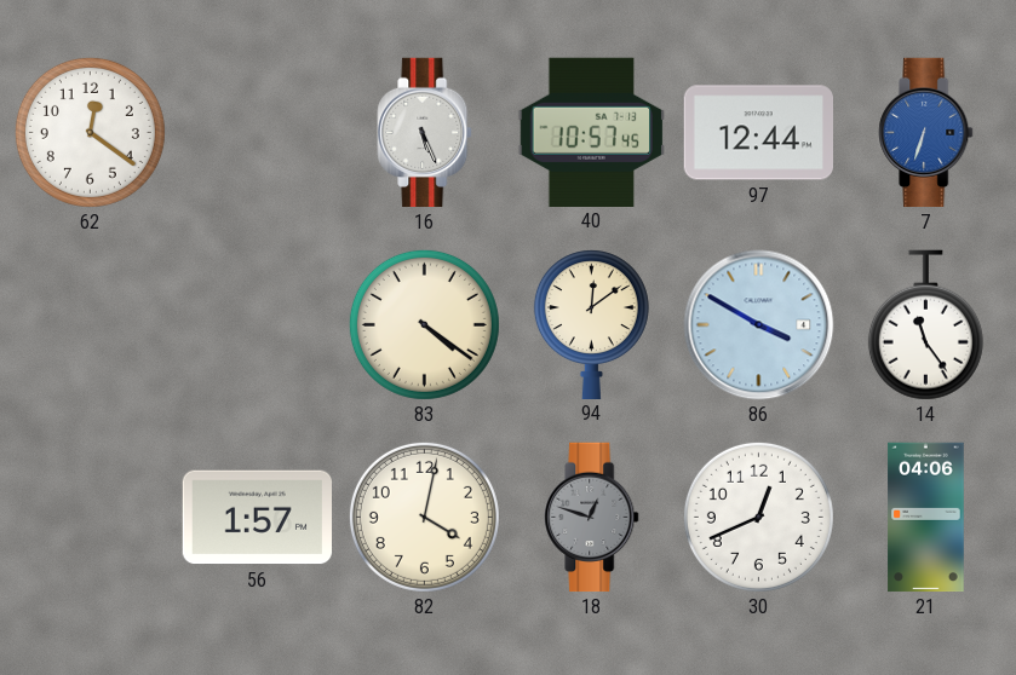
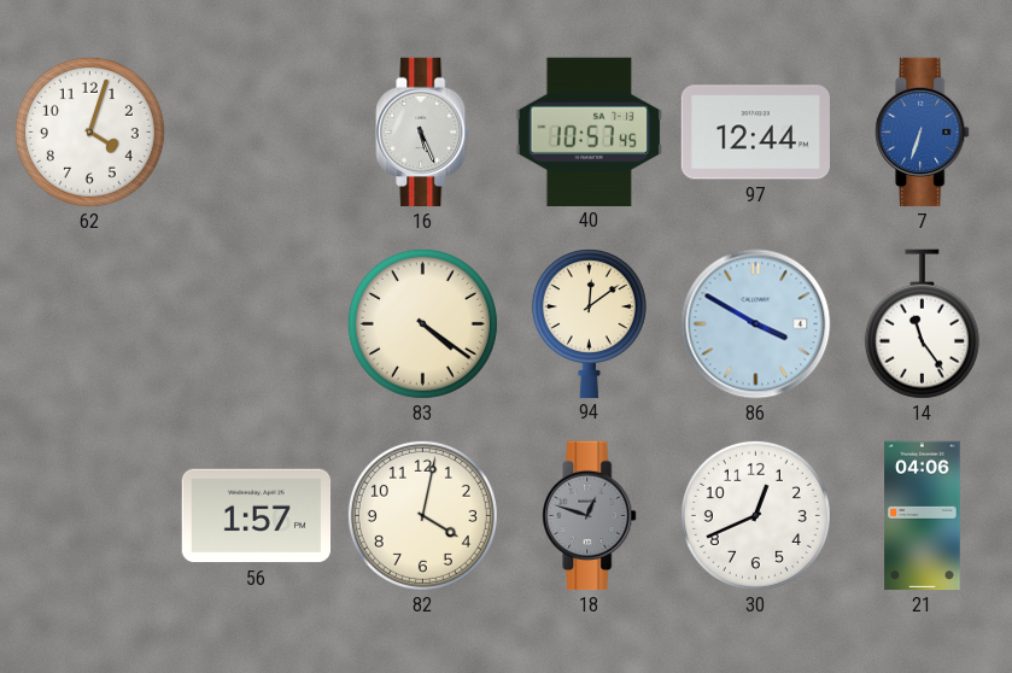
62: 12:21 -> 4:03 (89, 131)
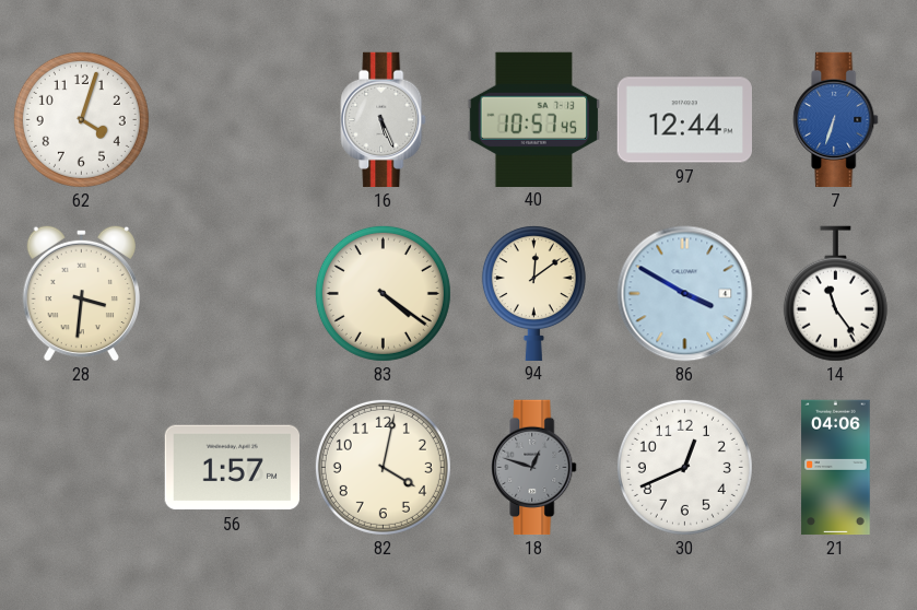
28: none -> 3:31 (81, 293)
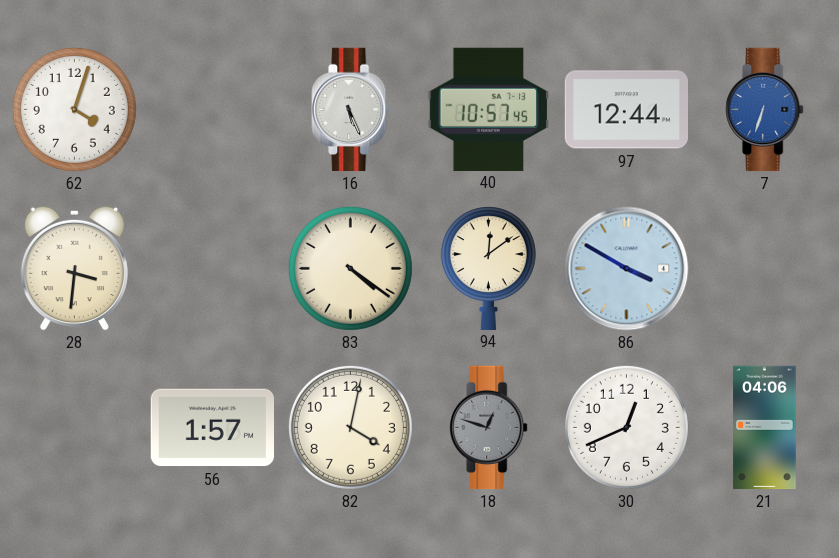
14: 11:24 -> none (835, 294)
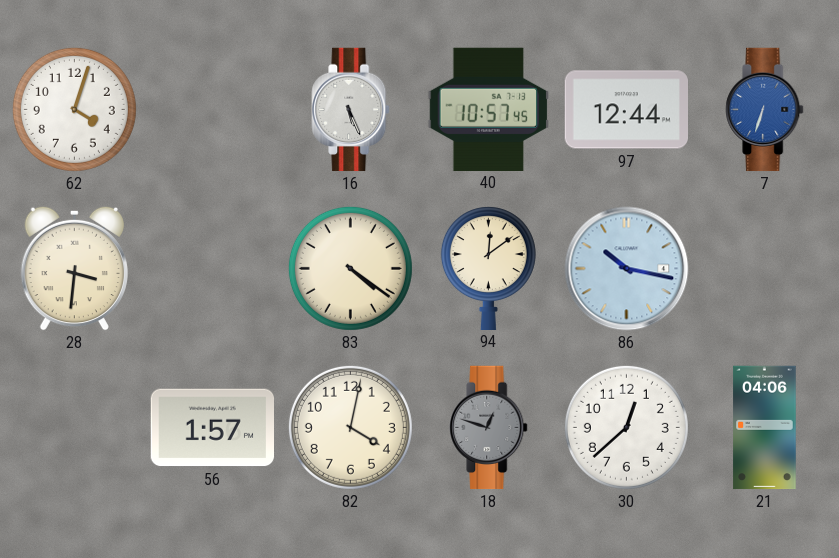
86: 3:50 -> 10:17 (627, 269)
30: 12:41 -> 12:38 (626, 427)
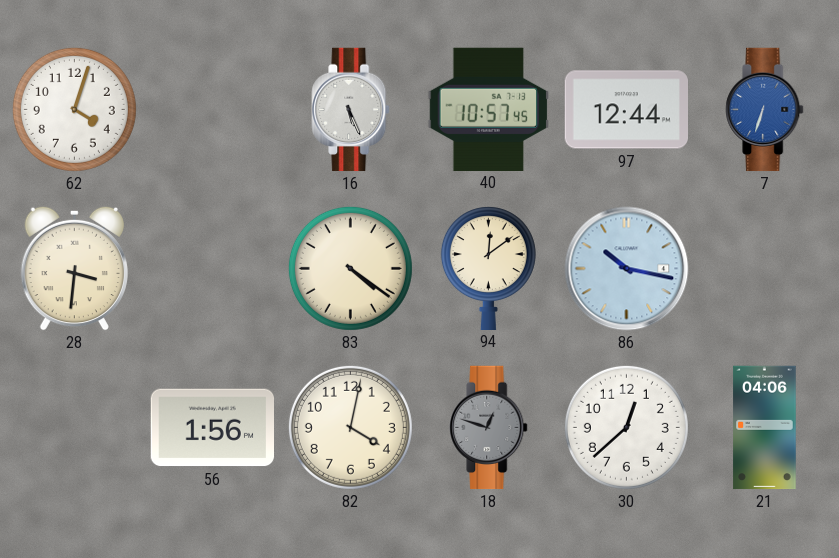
56: 1:57 -> 1:56 (212, 428)
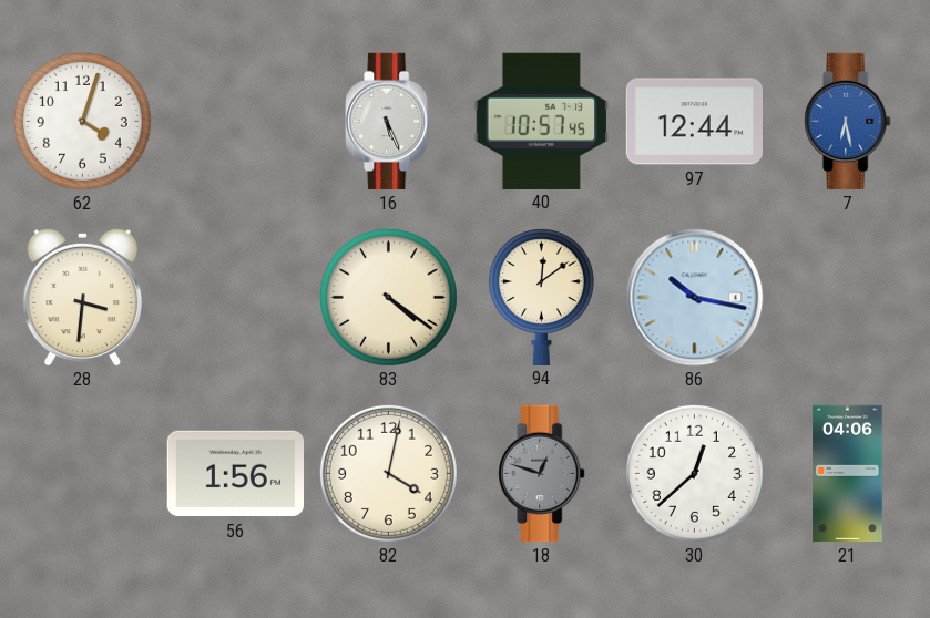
7: 6:33 -> 6:28 (848, 122)
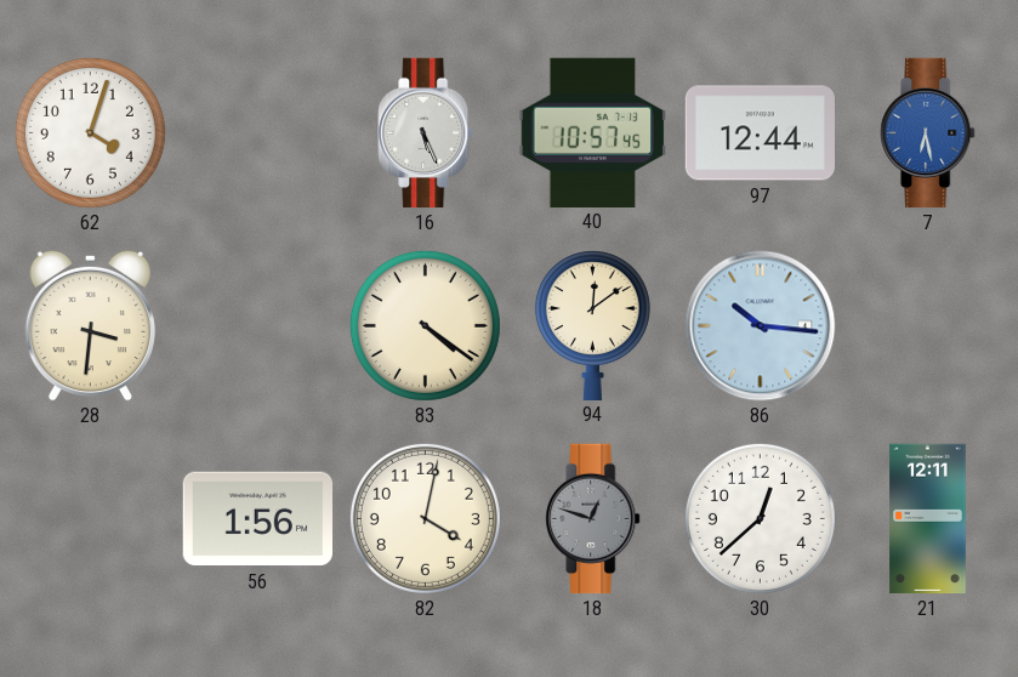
86: 10:17 -> 10:16 (761, 326)
21: 04:06 -> 12:11 (928, 519)
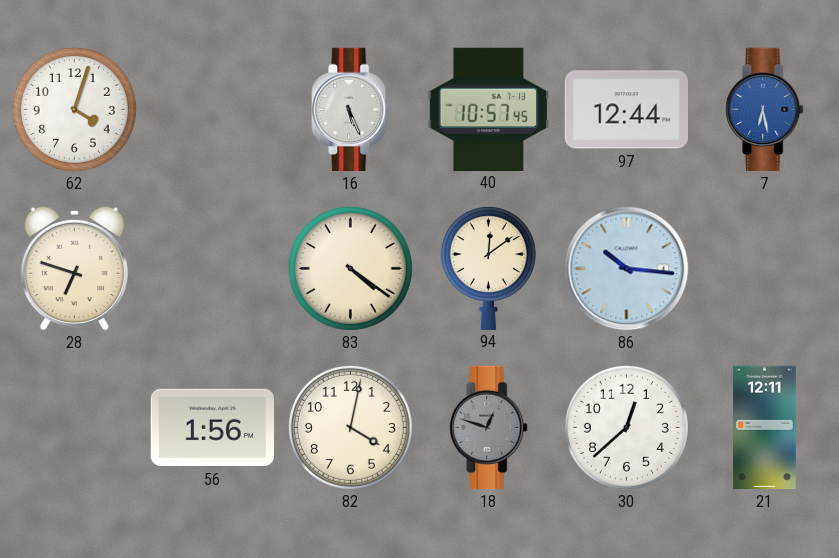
28: 3:31 -> 6:48 (74, 268)
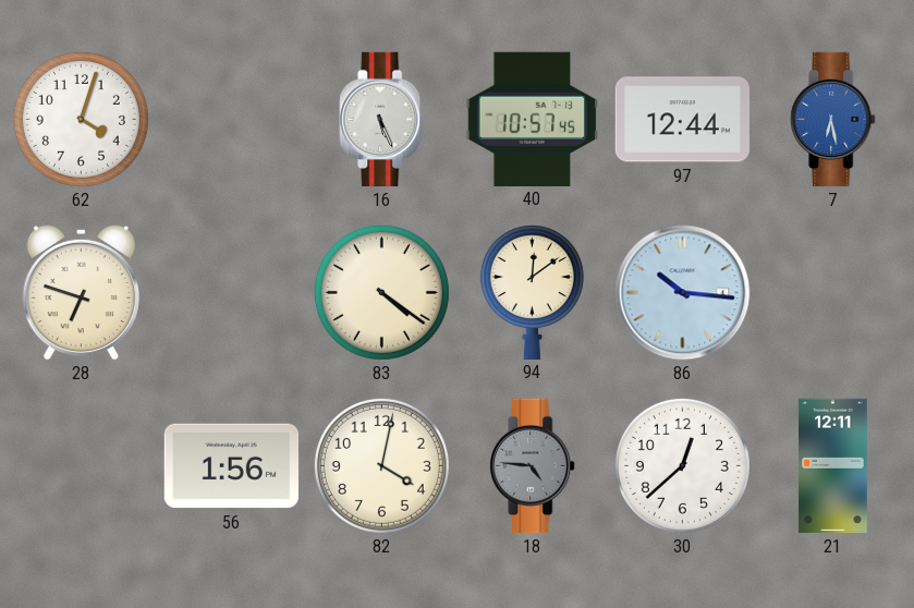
18: 12:48 -> 4:46 (533, 466)
